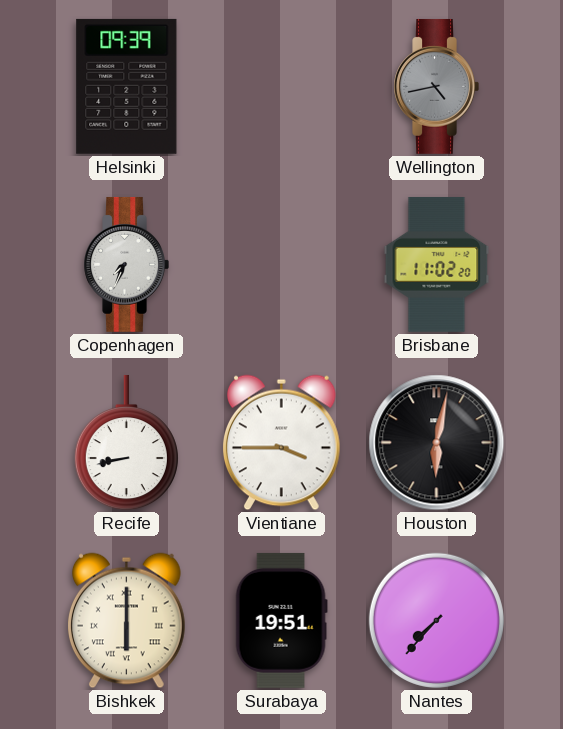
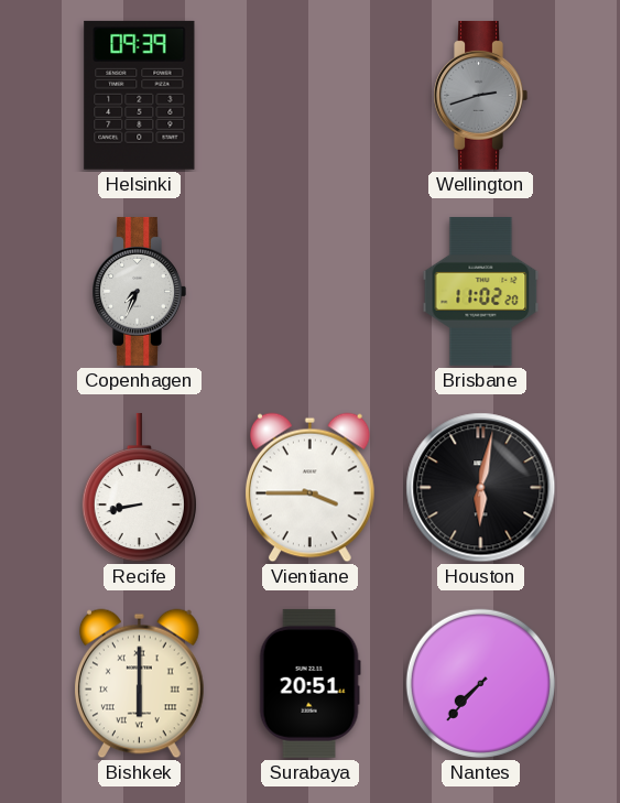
Wellington: 4:43 -> 2:42 (480, 95)
Surabaya: 19:51 -> 20:51 (309, 683)
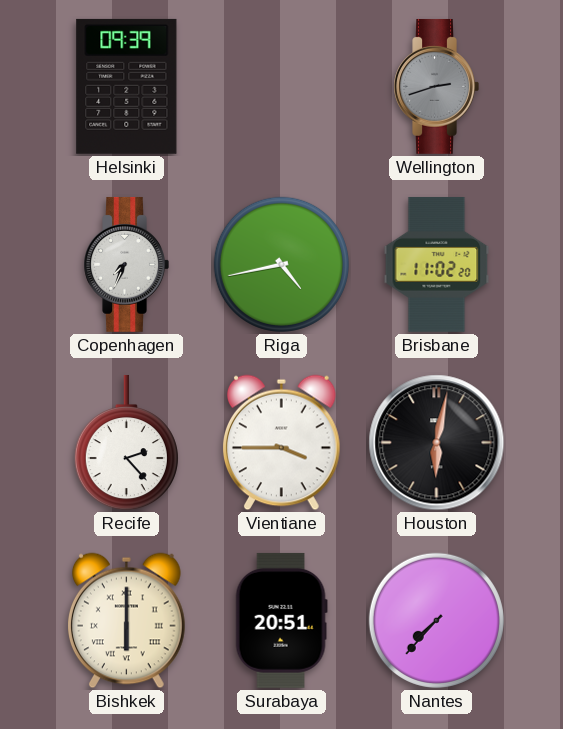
Riga: none -> 4:43 (281, 264)
Recife: 8:43 -> 2:23 (126, 443)
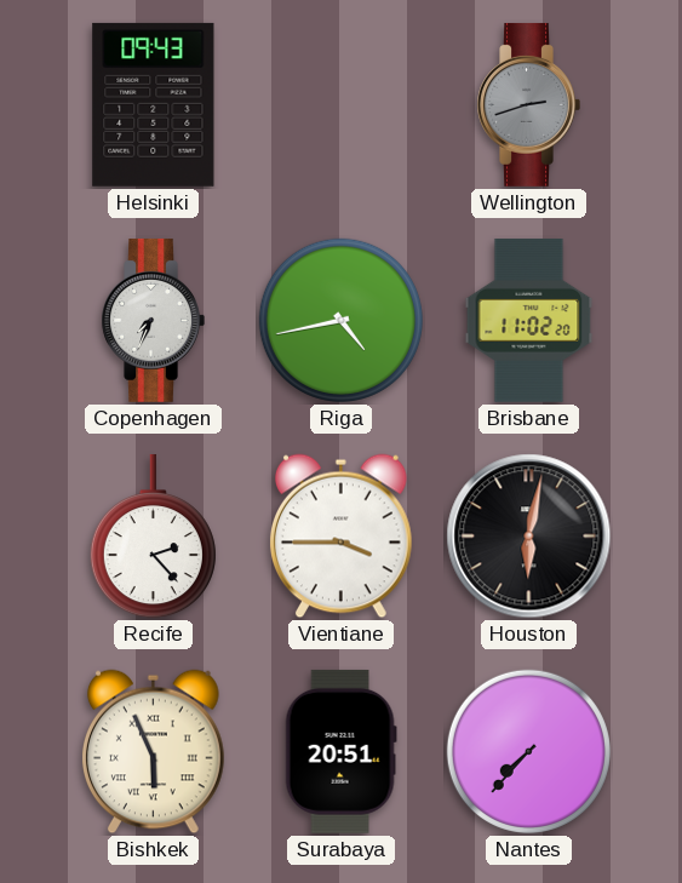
Helsinki: 09:39 -> 09:43 (154, 104)
Bishkek: 6:00 -> 5:56 (154, 752)
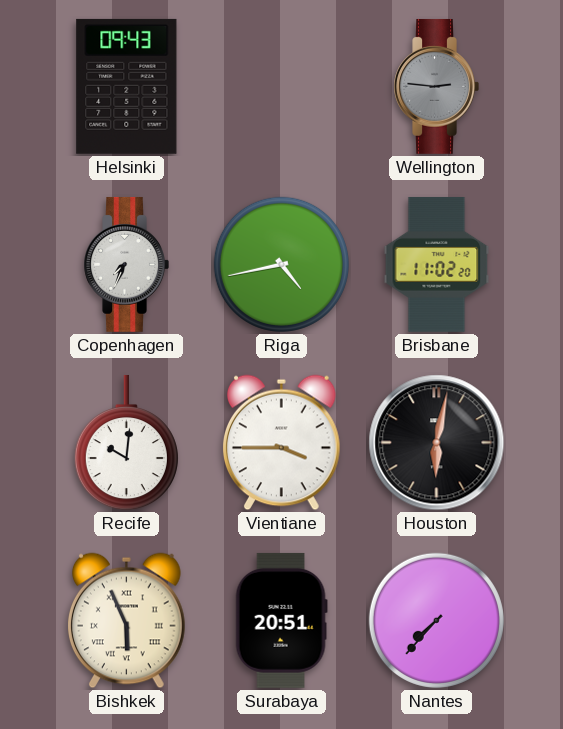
Wellington: 2:42 -> 2:46 (436, 86)
Recife: 2:23 -> 10:01 (126, 443)
